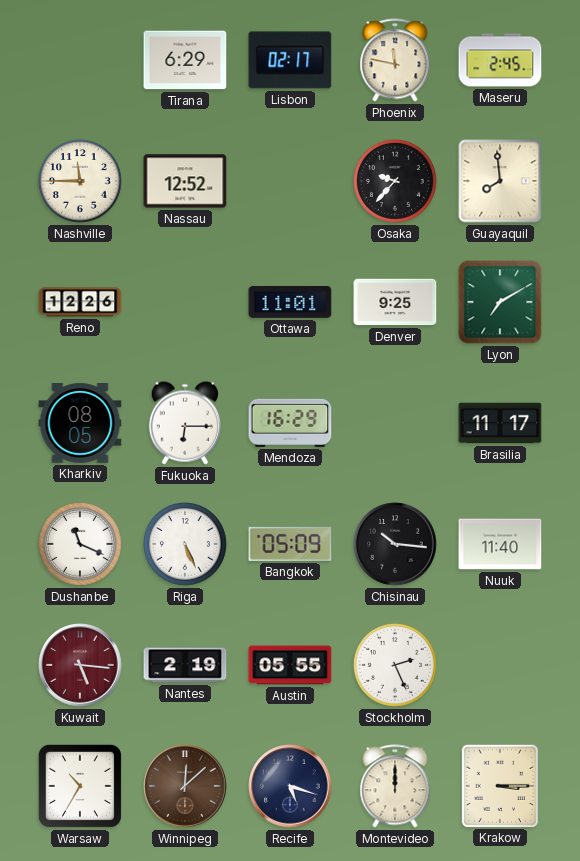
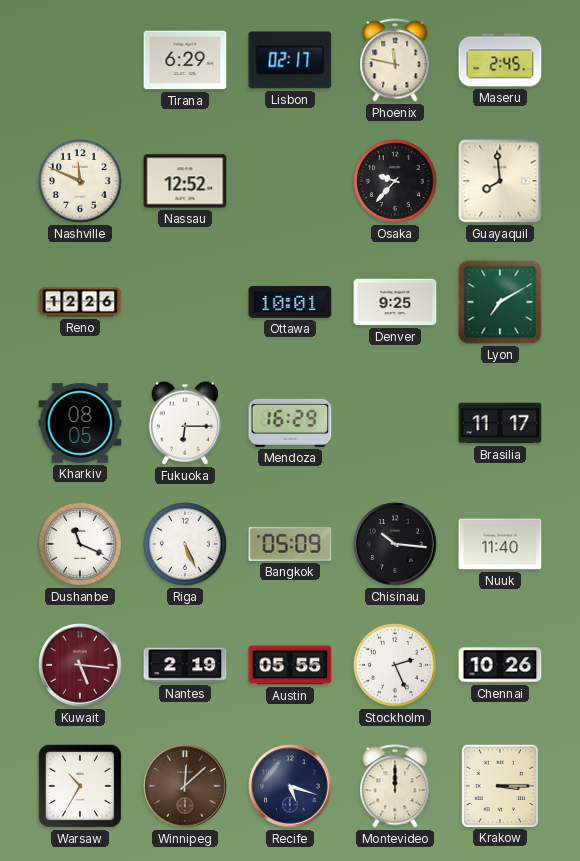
Nashville: 11:45 -> 11:49 (81, 182)
Ottawa: 11:01 -> 10:01 (290, 302)
Chennai: none -> 10:26 (500, 665)
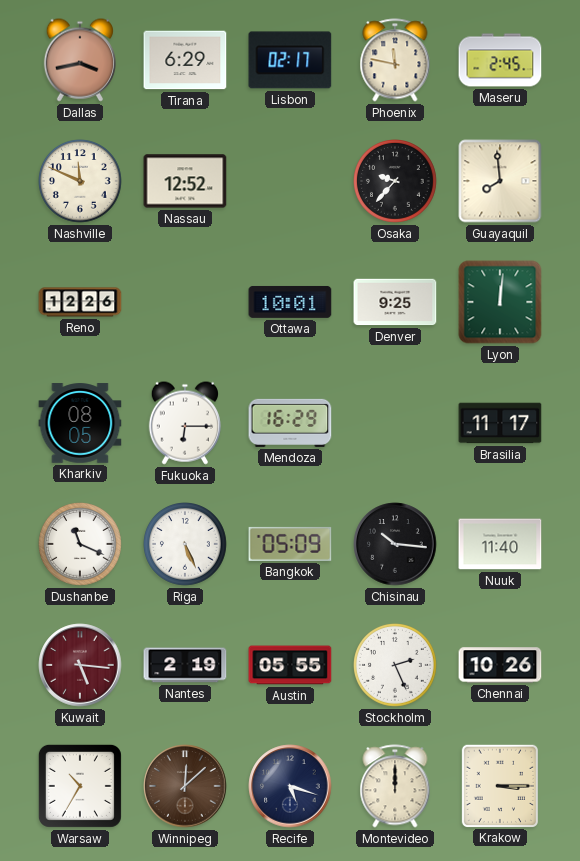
Dallas: none -> 3:43 (80, 60)
Lyon: 7:10 -> 12:01 (500, 302)
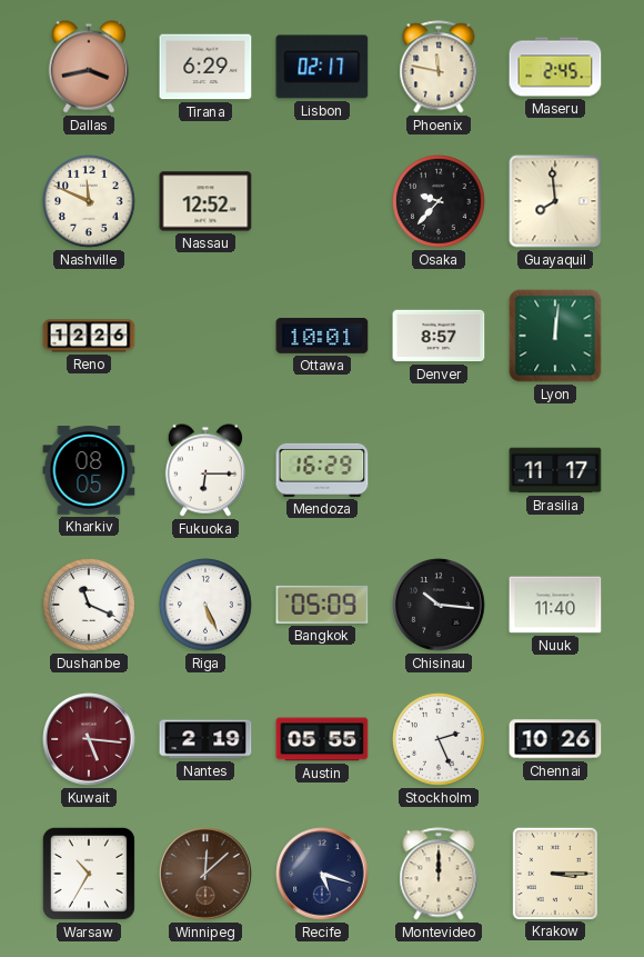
Denver: 9:25 -> 8:57 (439, 336)
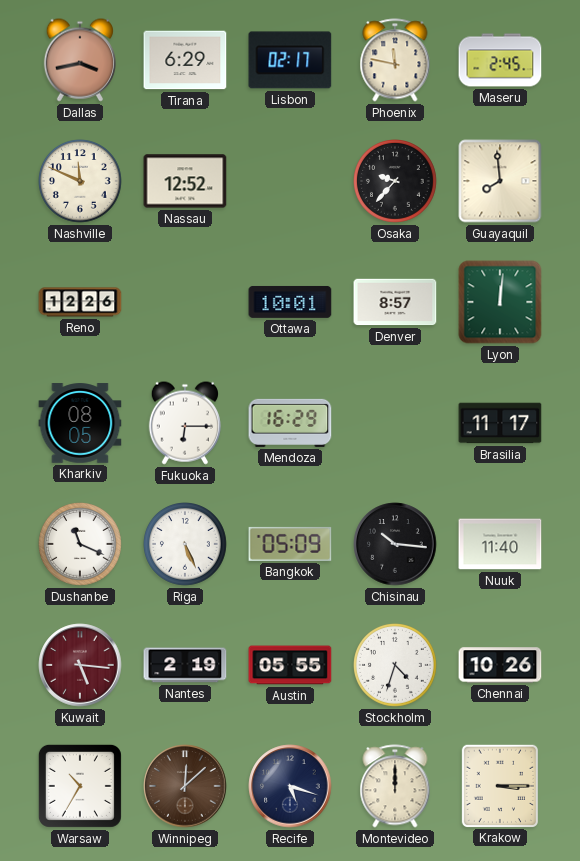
Stockholm: 2:26 -> 4:33 (396, 666)
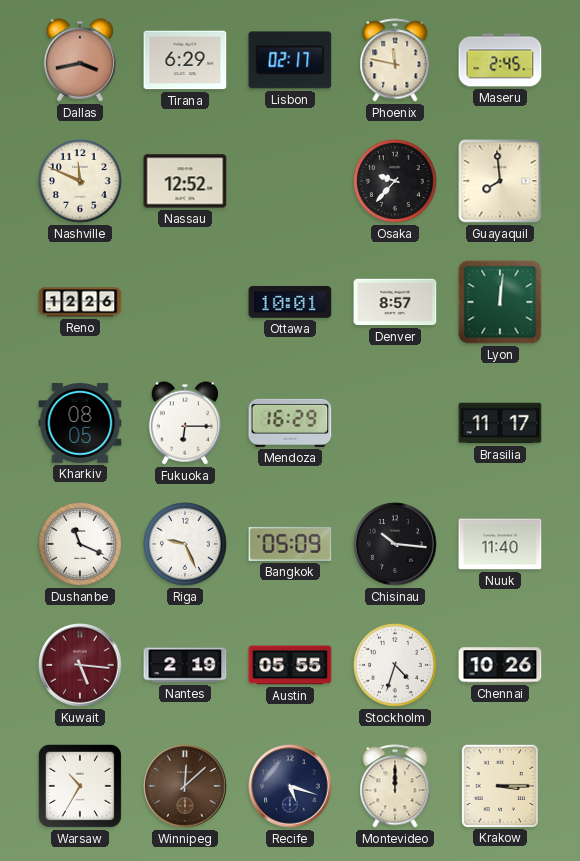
Riga: 5:26 -> 9:26 (186, 545)
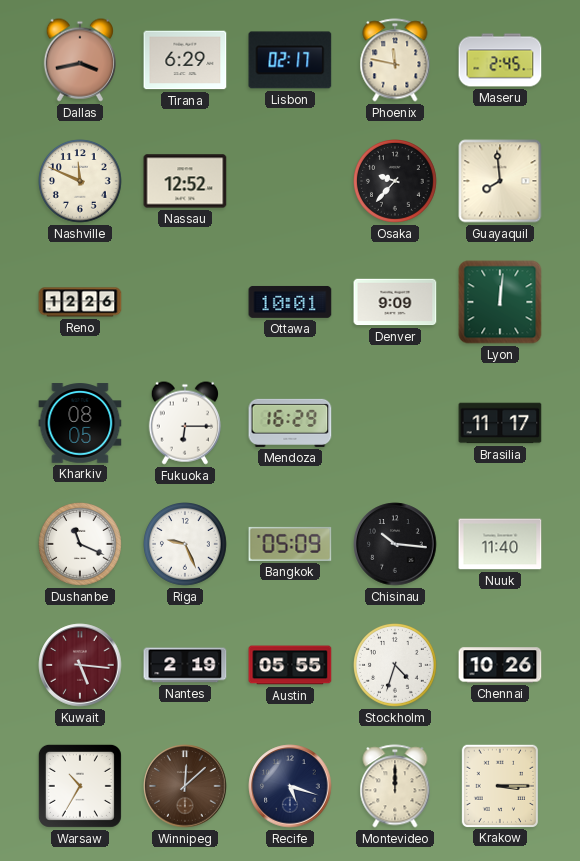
Denver: 8:57 -> 9:09 (395, 302)
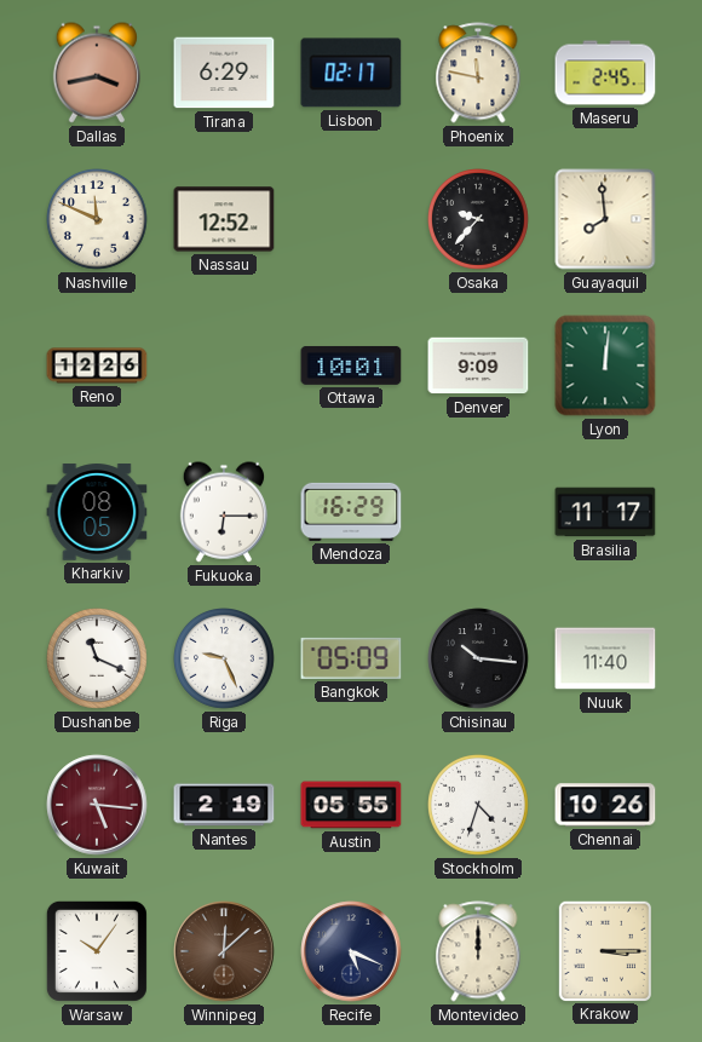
Warsaw: 10:35 -> 10:06 (97, 951)
Recife: 5:18 -> 5:19 (351, 951)
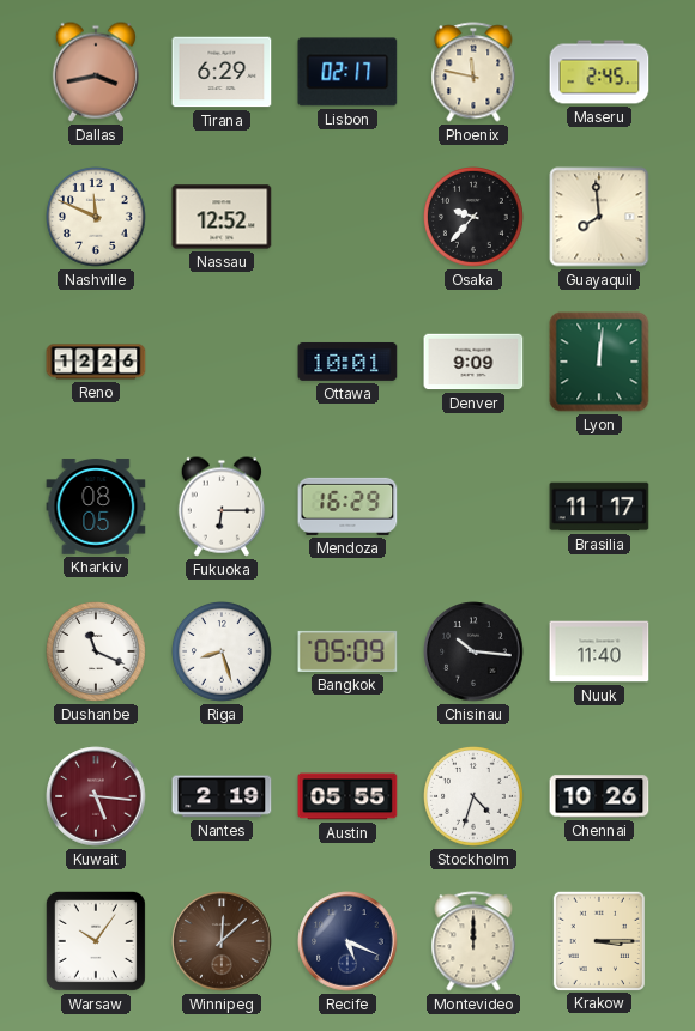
Riga: 9:26 -> 8:27 (223, 653)
